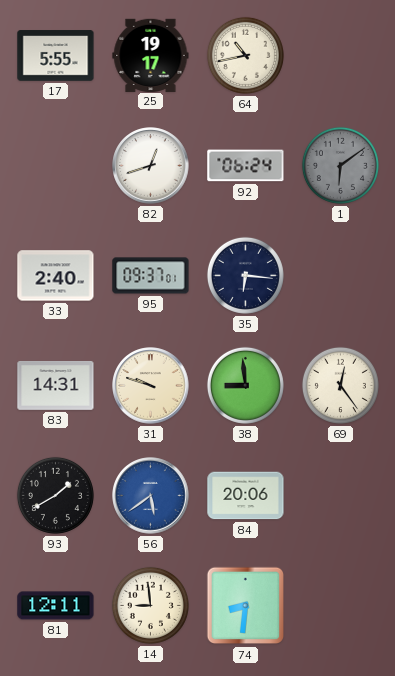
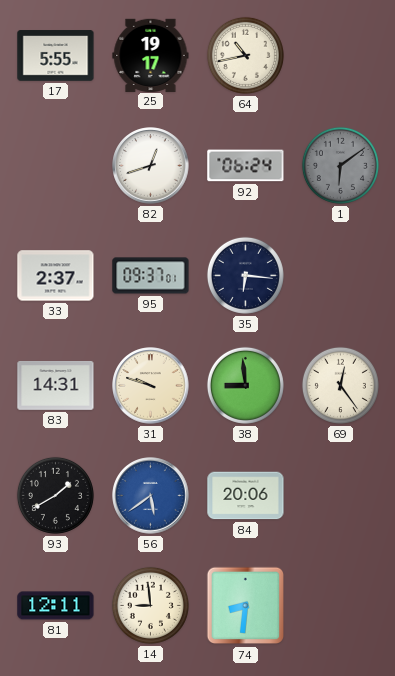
33: 2:40 -> 2:37 (56, 276)
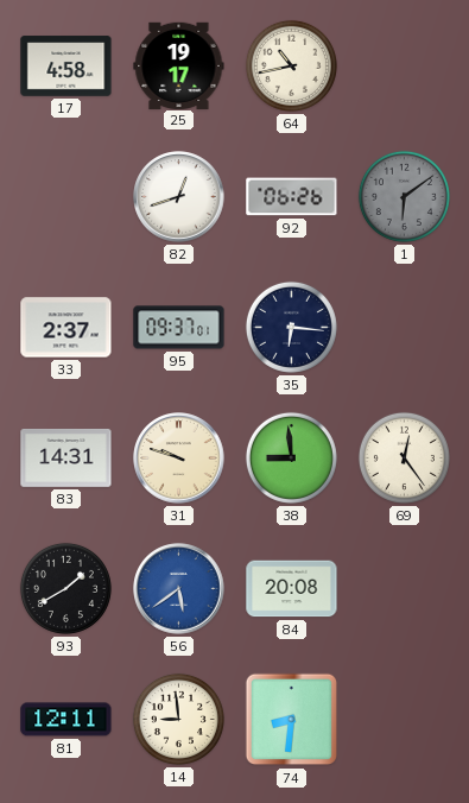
17: 5:55 -> 4:58 (66, 67)
92: 06:24 -> 06:26 (292, 197)
84: 20:06 -> 20:08 (292, 589)
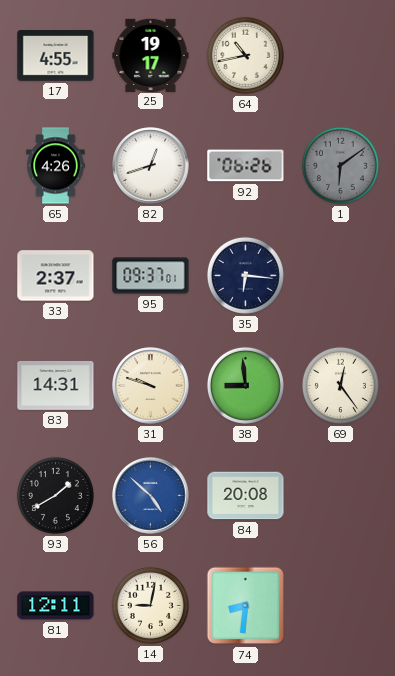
17: 4:58 -> 4:55 (56, 56)
65: none -> 4:26 (56, 166)
56: 5:39 -> 4:52 (151, 496)
14: 8:59 -> 9:02 (150, 605)
